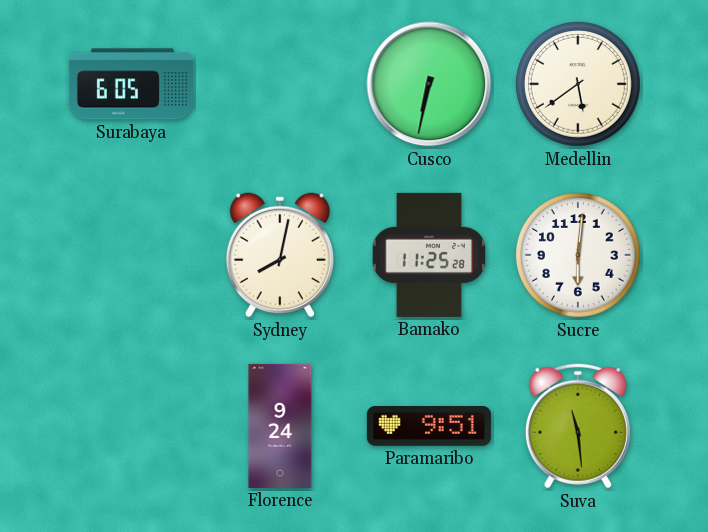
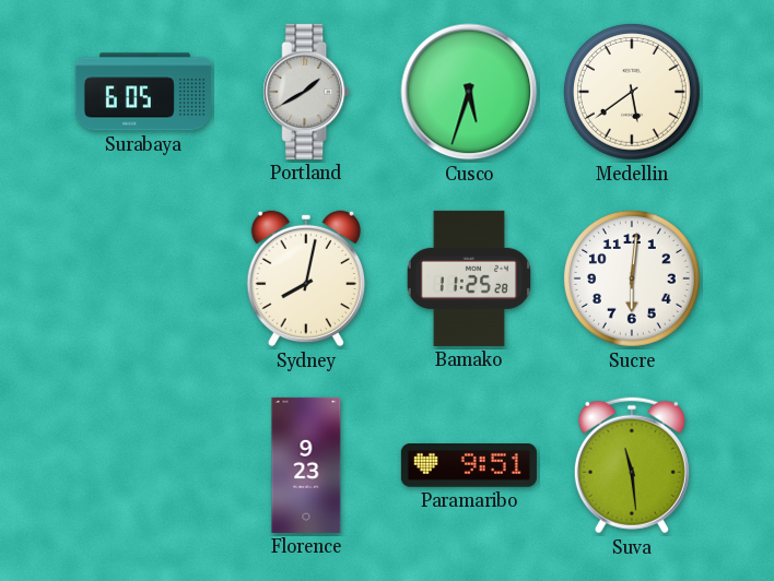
Portland: none -> 1:40 (306, 92)
Cusco: 6:32 -> 5:33 (469, 92)
Florence: 9:24 -> 9:23 (306, 465)
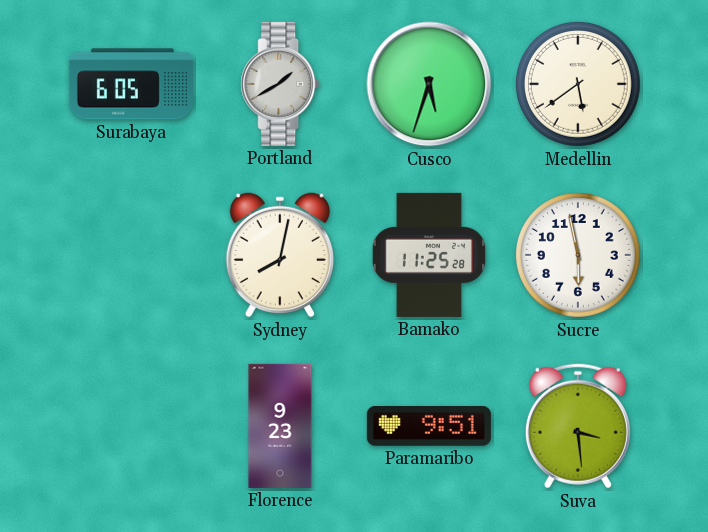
Sucre: 6:01 -> 5:58 (578, 255)
Suva: 11:29 -> 3:29 (578, 426)
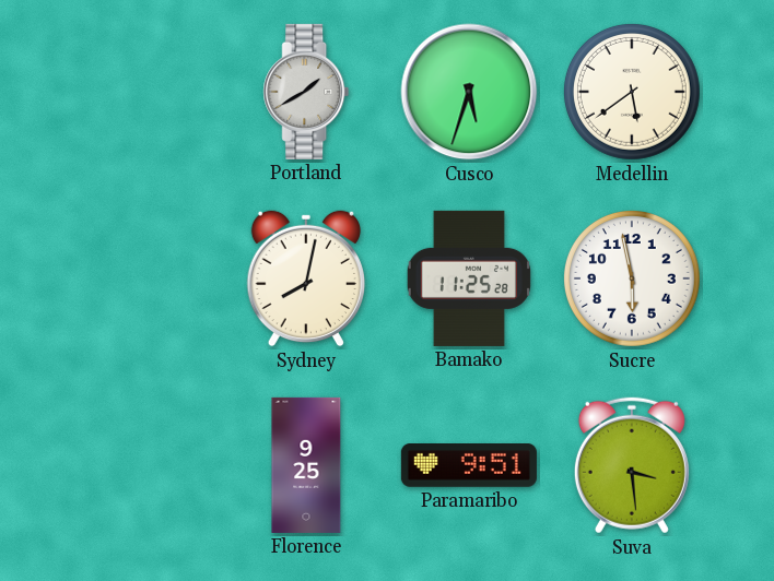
Surabaya: 6:05 -> none (131, 84)
Florence: 9:23 -> 9:25 (306, 465)
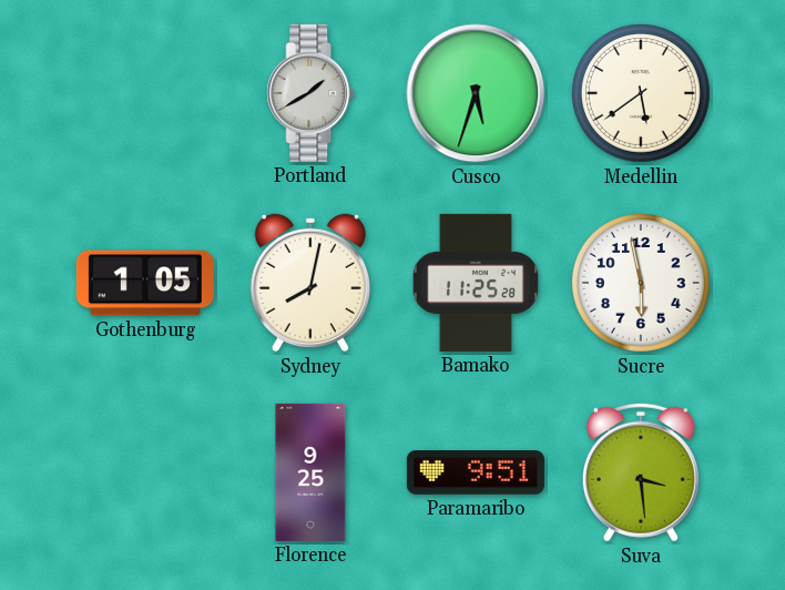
Gothenburg: none -> 1:05 (145, 283)
